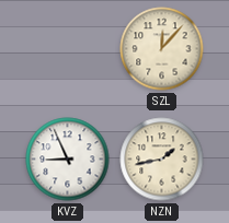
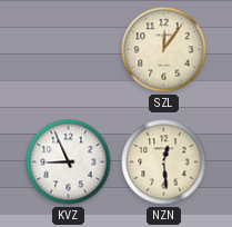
SZL: 12:07 -> 12:06 (164, 50)
NZN: 1:43 -> 12:29 (164, 162)
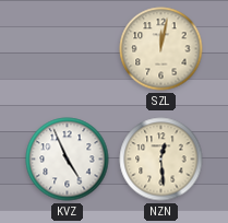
SZL: 12:06 -> 12:02 (161, 49)
KVZ: 8:56 -> 4:56 (68, 160)
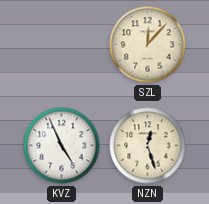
SZL: 12:02 -> 12:07 (148, 45)
NZN: 12:29 -> 12:27 (148, 146)
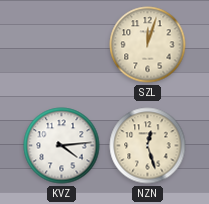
SZL: 12:07 -> 12:03 (148, 45)
KVZ: 4:56 -> 4:14 (62, 146)
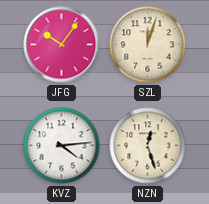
JFG: none -> 10:06 (62, 45)
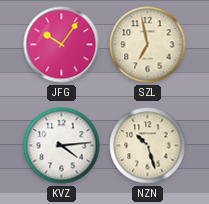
SZL: 12:03 -> 6:58 (148, 45)
NZN: 12:27 -> 10:27 (148, 146)
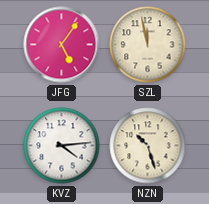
JFG: 10:06 -> 5:06 (62, 45)
SZL: 6:58 -> 11:58 (148, 45)
